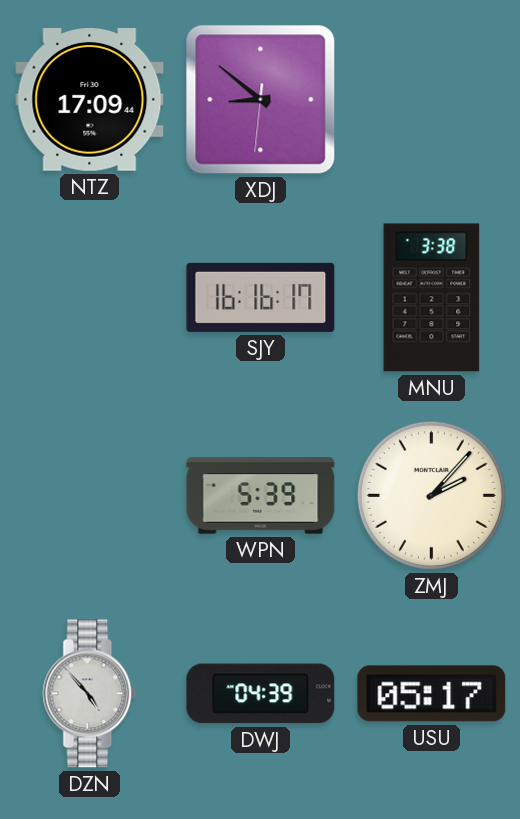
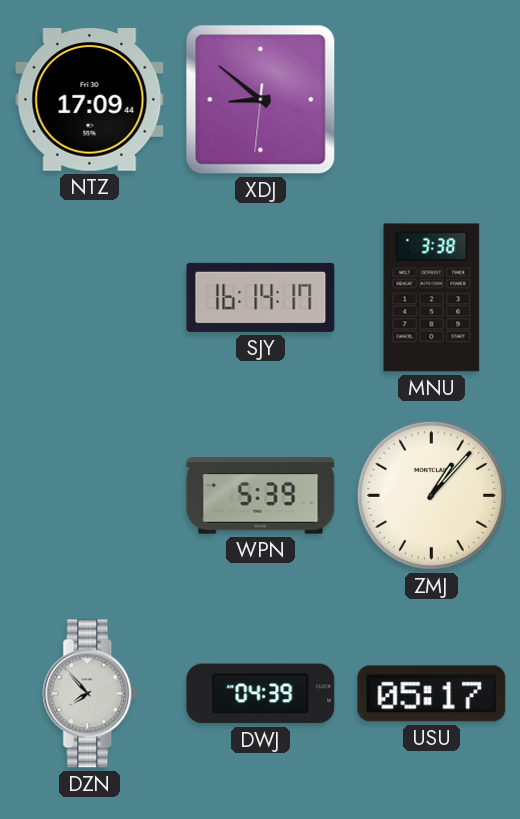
SJY: 16:16 -> 16:14 (261, 297)
ZMJ: 2:07 -> 1:07 (431, 495)
DZN: 4:53 -> 7:53 (90, 694)
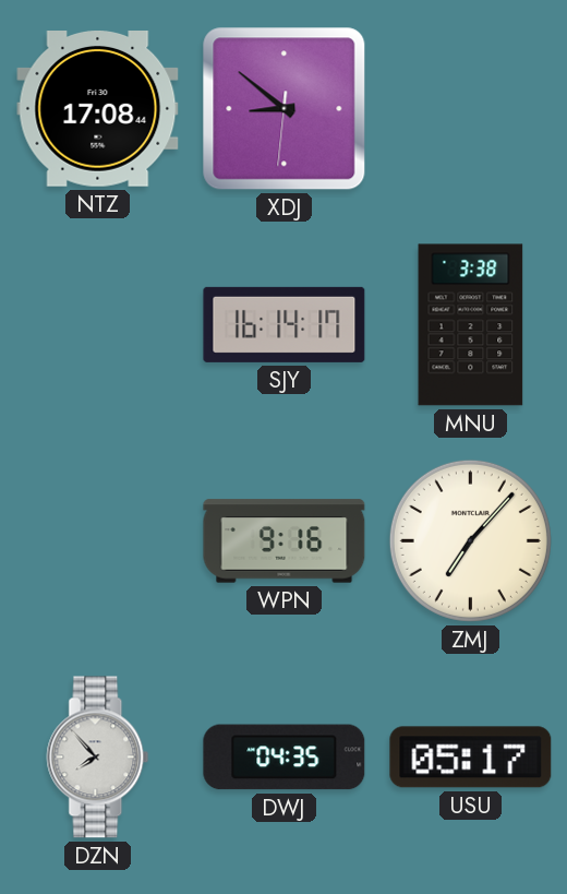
NTZ: 17:09 -> 17:08 (98, 109)
WPN: 5:39 -> 9:16 (285, 541)
ZMJ: 1:07 -> 7:07 (470, 540)
DWJ: 04:39 -> 04:35 (285, 758)
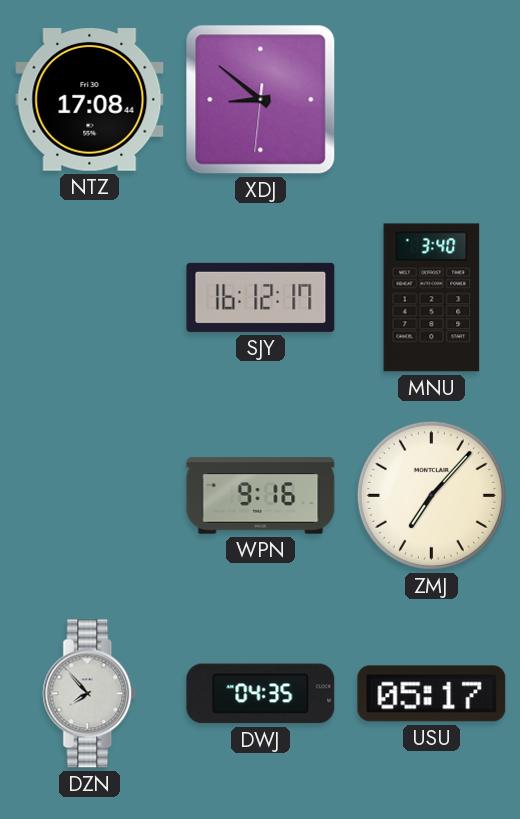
SJY: 16:14 -> 16:12 (261, 297)
MNU: 3:38 -> 3:40 (432, 298)
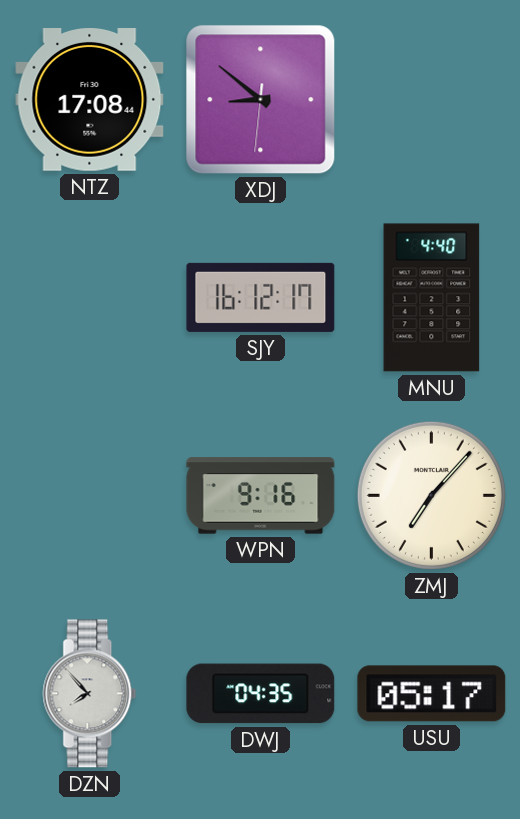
MNU: 3:40 -> 4:40 (432, 298)
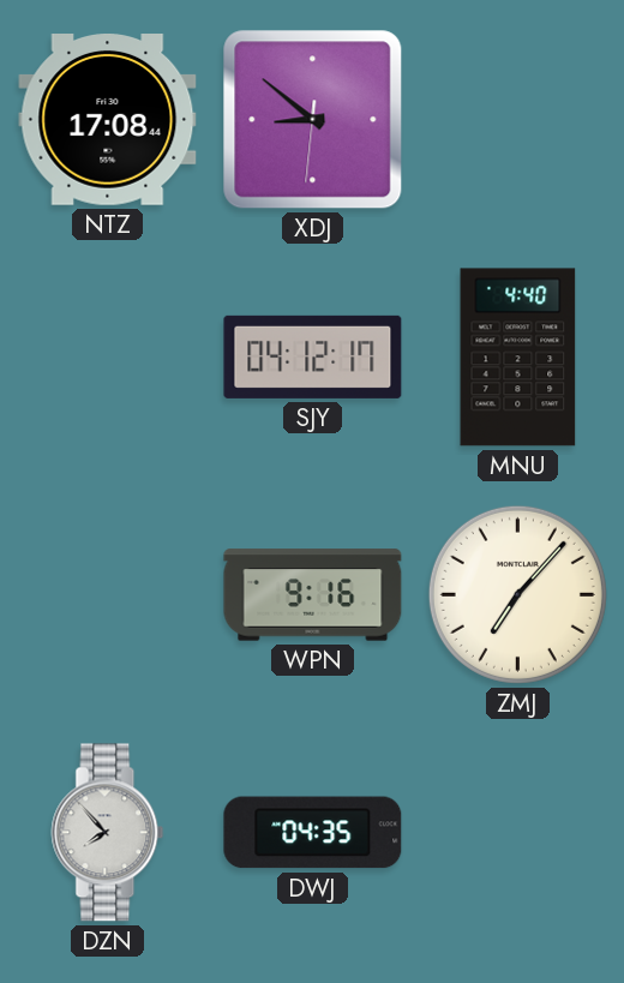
SJY: 16:12 -> 04:12 (313, 356)
USU: 05:17 -> none (432, 694)
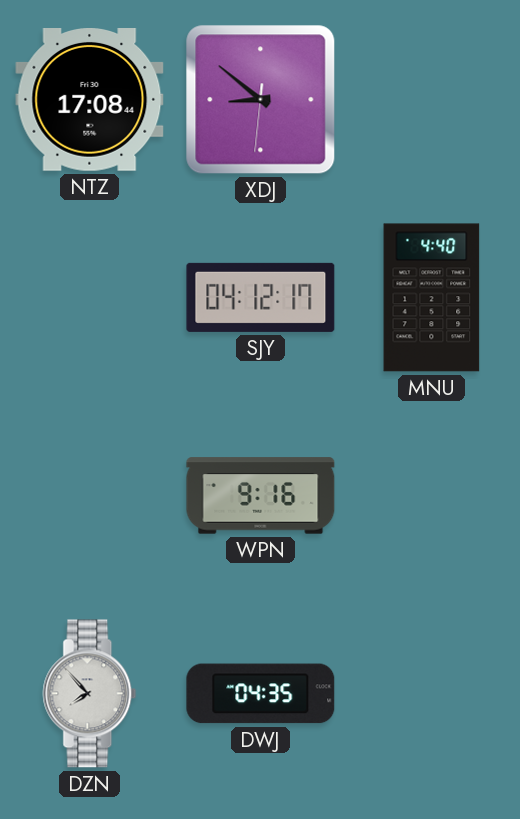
ZMJ: 7:07 -> none (517, 594)
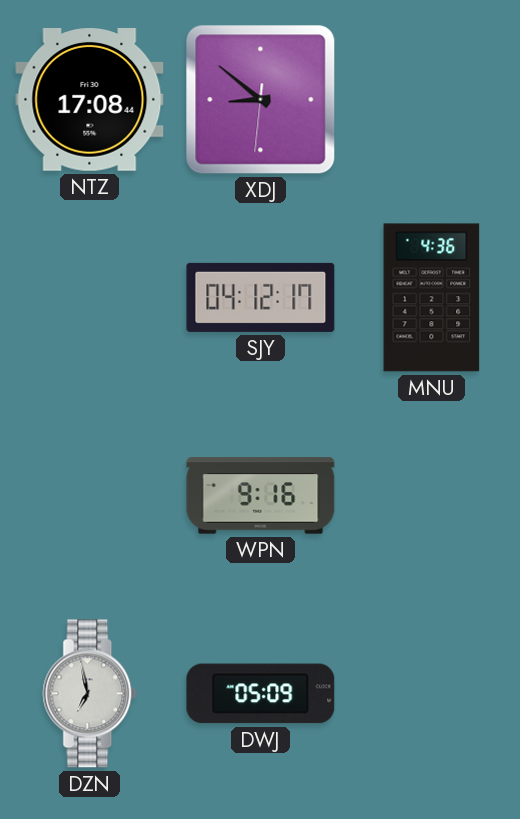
MNU: 4:40 -> 4:36 (432, 298)
DZN: 7:53 -> 6:58 (90, 694)
DWJ: 04:35 -> 05:09 (261, 694)
